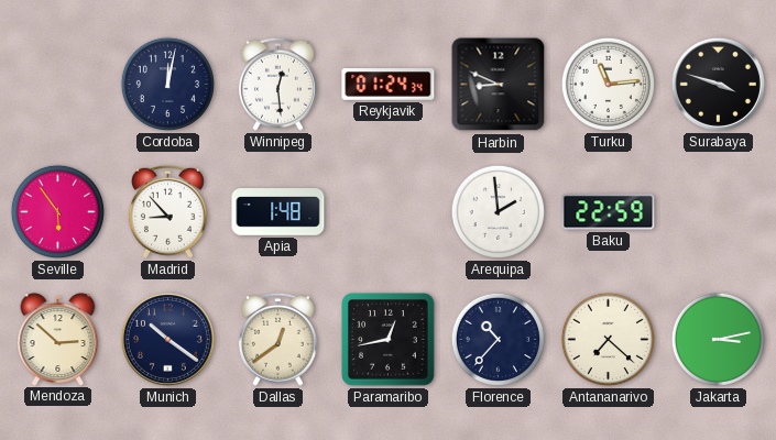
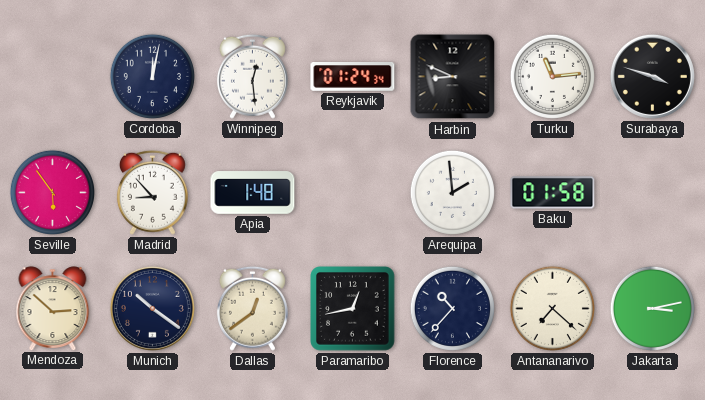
Baku: 22:59 -> 01:58 (553, 193)
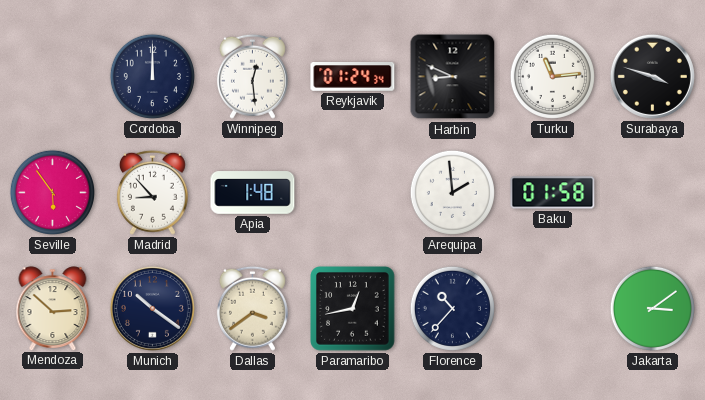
Cordoba: 12:02 -> 12:00 (152, 76)
Dallas: 12:39 -> 3:39 (252, 308)
Antananarivo: 7:22 -> none (552, 308)
Jakarta: 3:13 -> 3:09 (652, 308)
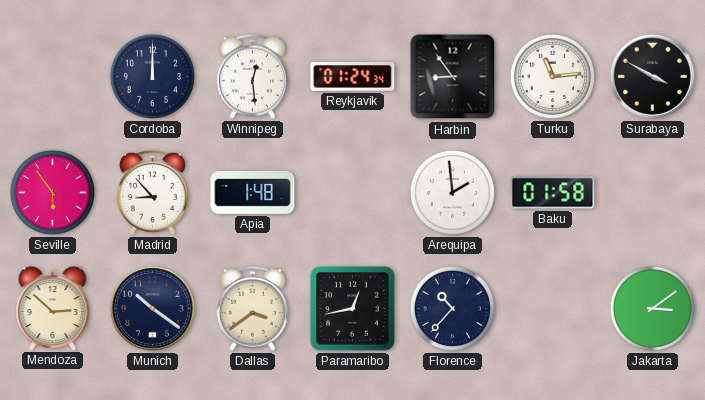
Harbin: 8:49 -> 8:54 (453, 77)
Surabaya: 3:48 -> 3:50 (652, 76)
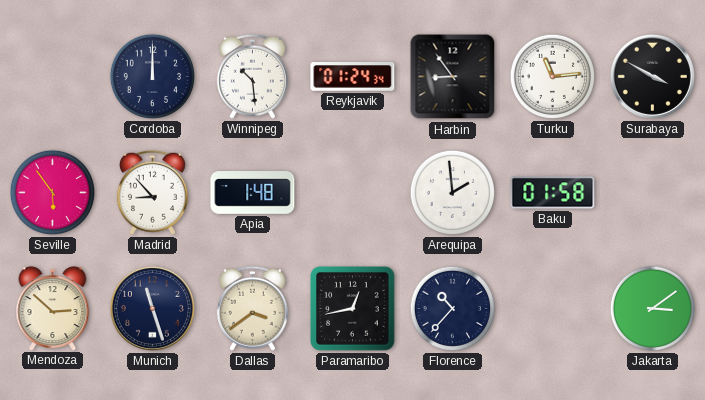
Winnipeg: 12:29 -> 10:29 (252, 76)
Munich: 10:21 -> 11:27 (152, 308)
